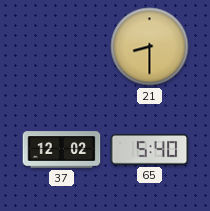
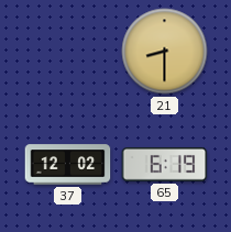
65: 5:40 -> 6:19 (165, 164)
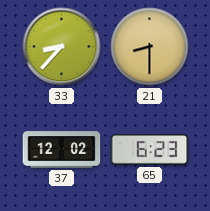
33: none -> 8:37 (62, 47)
65: 6:19 -> 6:23 (150, 149)
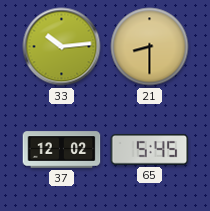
33: 8:37 -> 10:14 (62, 47)
65: 6:23 -> 5:45 (150, 149)
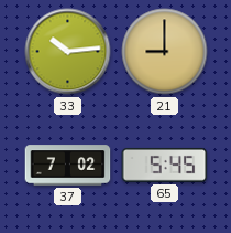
21: 8:30 -> 9:00 (165, 52)
37: 12:02 -> 7:02 (68, 166)
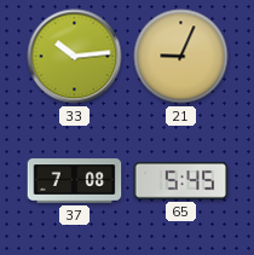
21: 9:00 -> 9:04 (181, 57)
37: 7:02 -> 7:08 (75, 181)
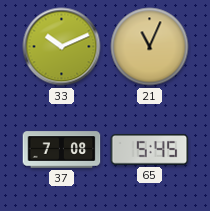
33: 10:14 -> 10:11 (62, 47)
21: 9:04 -> 11:04 (150, 47)
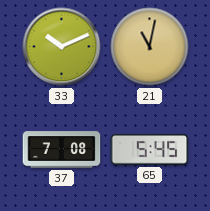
21: 11:04 -> 11:02 (150, 47)
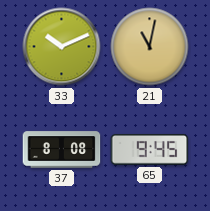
37: 7:08 -> 8:08 (62, 150)
65: 5:45 -> 9:45 (150, 149)
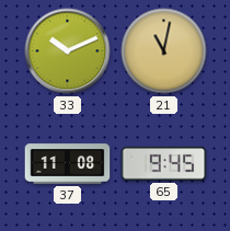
37: 8:08 -> 11:08 (68, 164)
